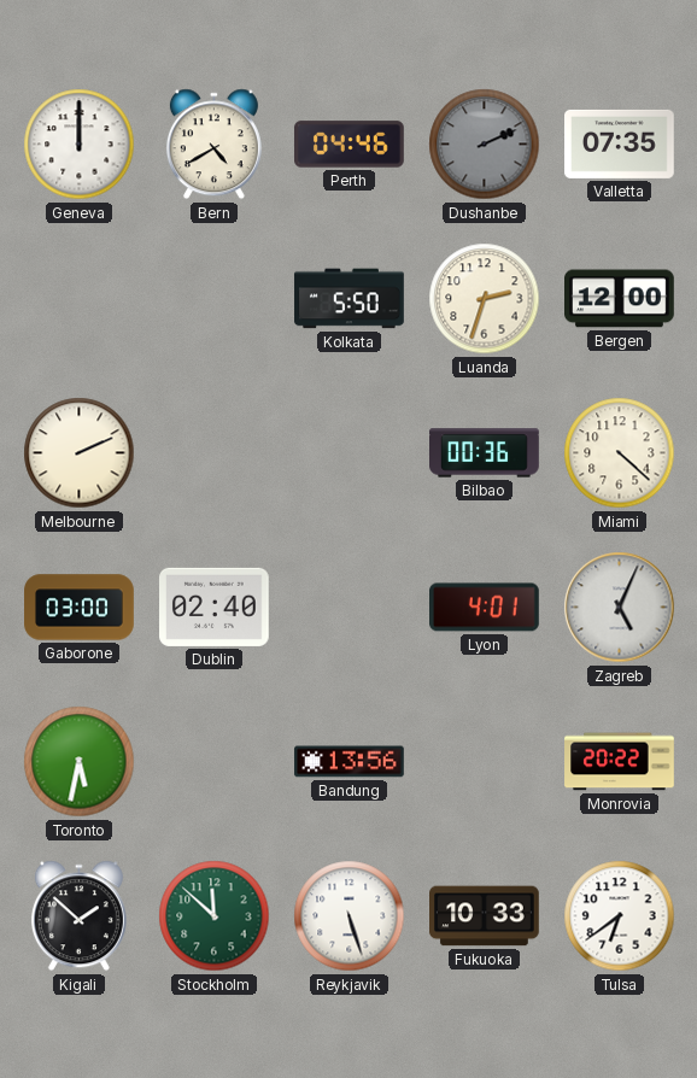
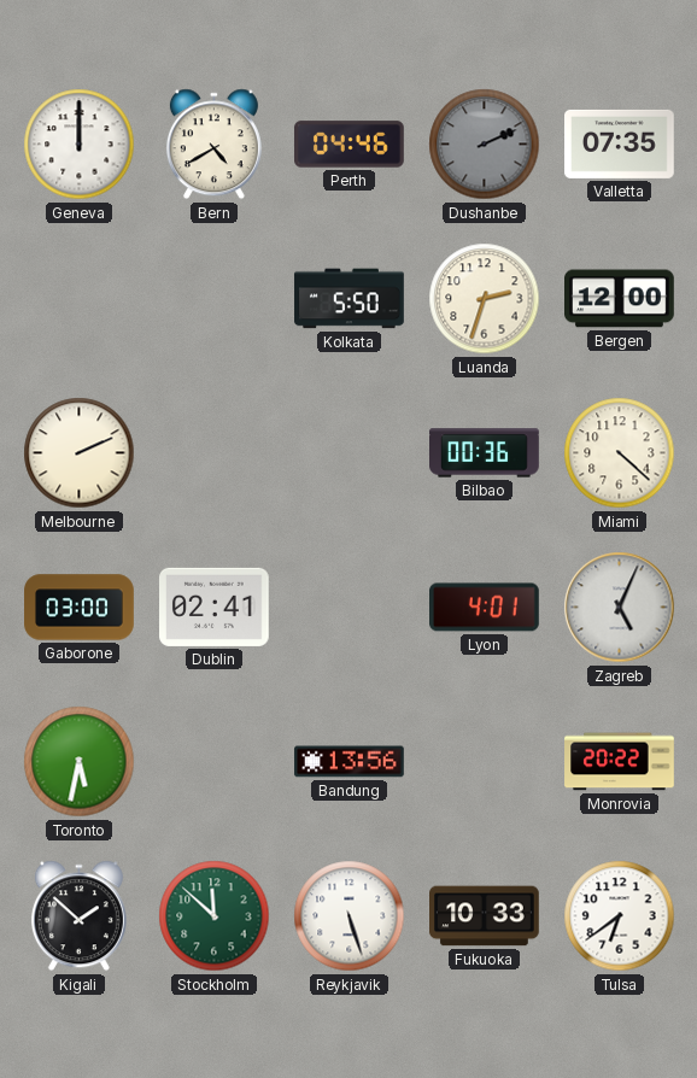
Dublin: 02:40 -> 02:41 (215, 607)
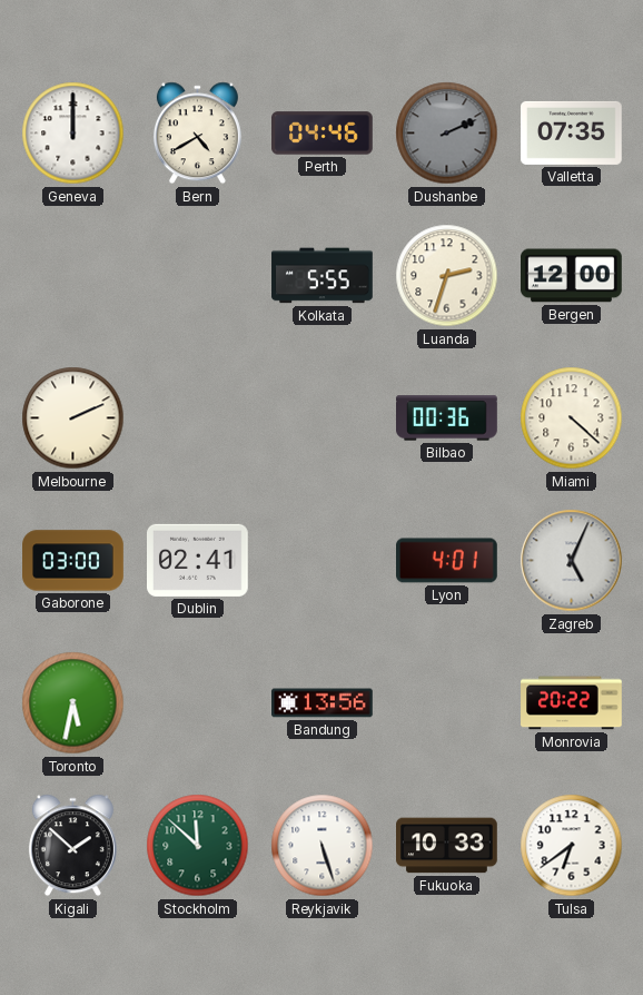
Kolkata: 5:50 -> 5:55 (323, 276)
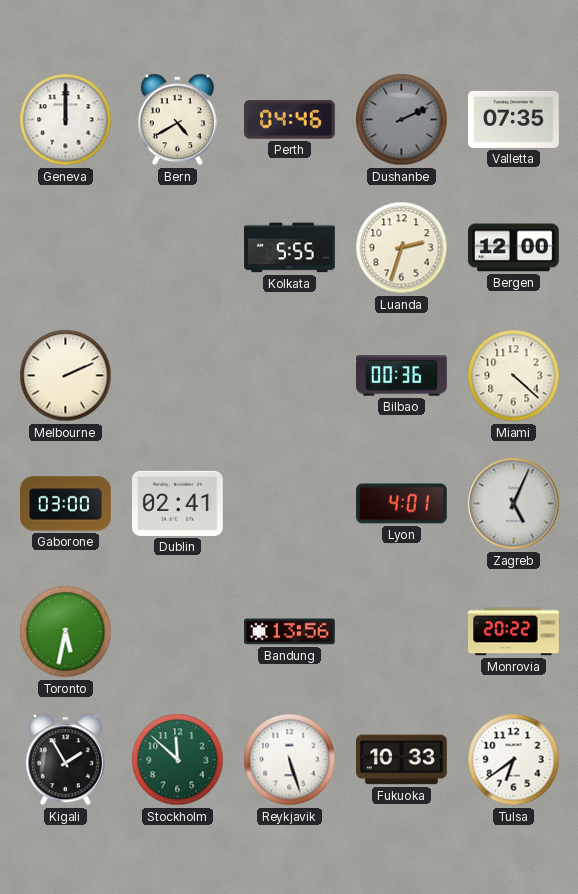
Kigali: 1:52 -> 1:55 (65, 760)
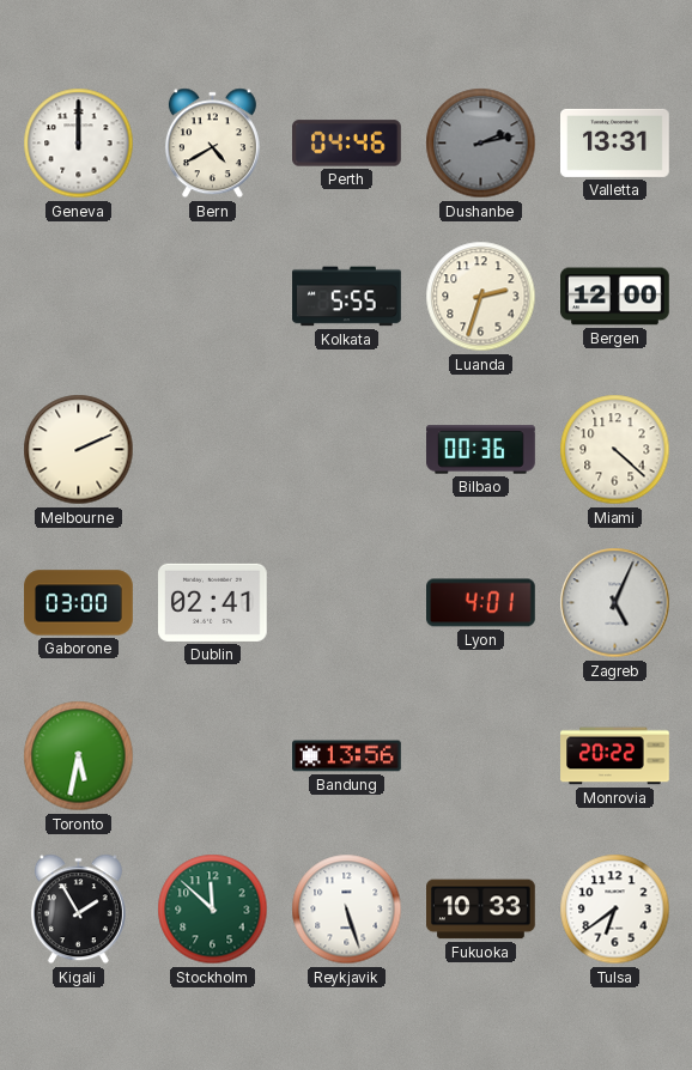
Dushanbe: 2:11 -> 2:13 (481, 144)
Valletta: 07:35 -> 13:31 (615, 142)
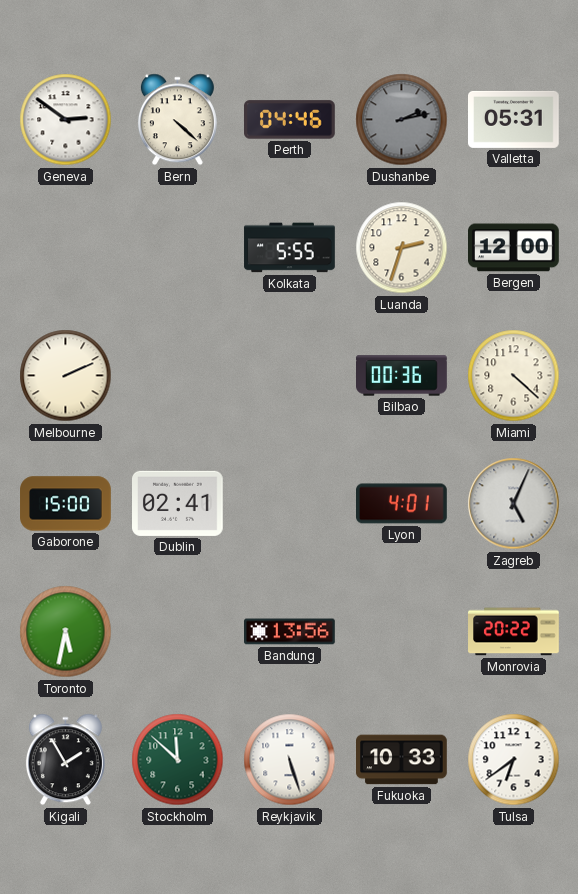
Geneva: 12:00 -> 2:51 (66, 120)
Bern: 4:40 -> 4:22 (177, 120)
Valletta: 13:31 -> 05:31 (514, 119)
Gaborone: 03:00 -> 15:00 (66, 504)
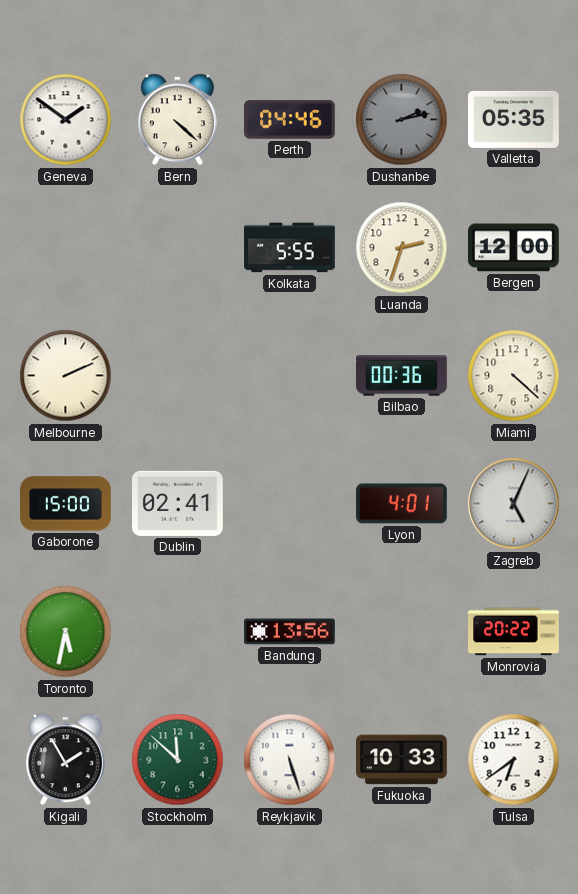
Geneva: 2:51 -> 1:51 (66, 120)
Valletta: 05:31 -> 05:35 (514, 119)
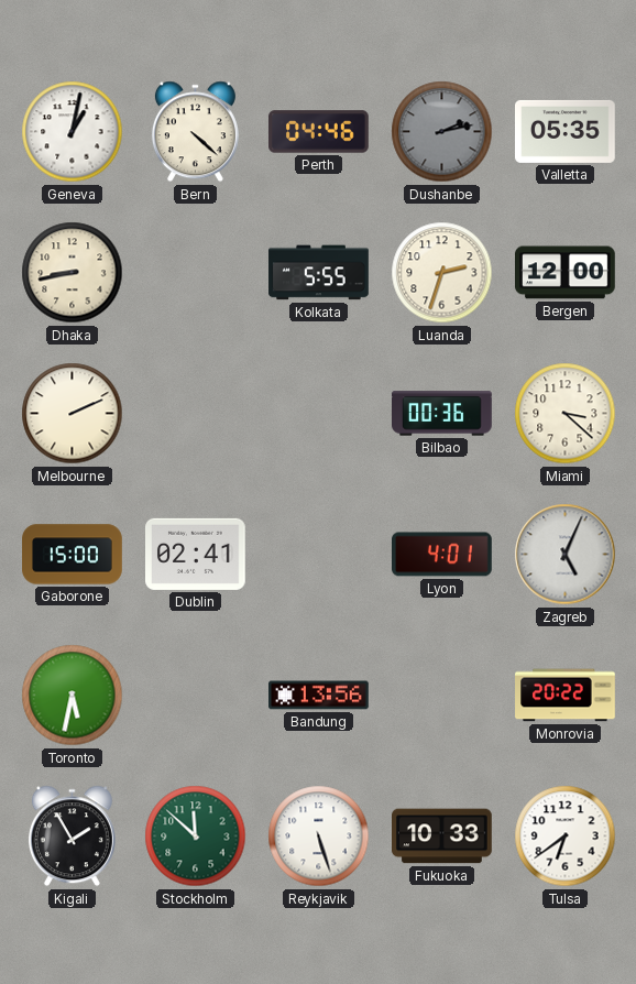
Geneva: 1:51 -> 1:02 (73, 132)
Dhaka: none -> 8:43 (73, 273)
Miami: 4:22 -> 3:22 (566, 414)
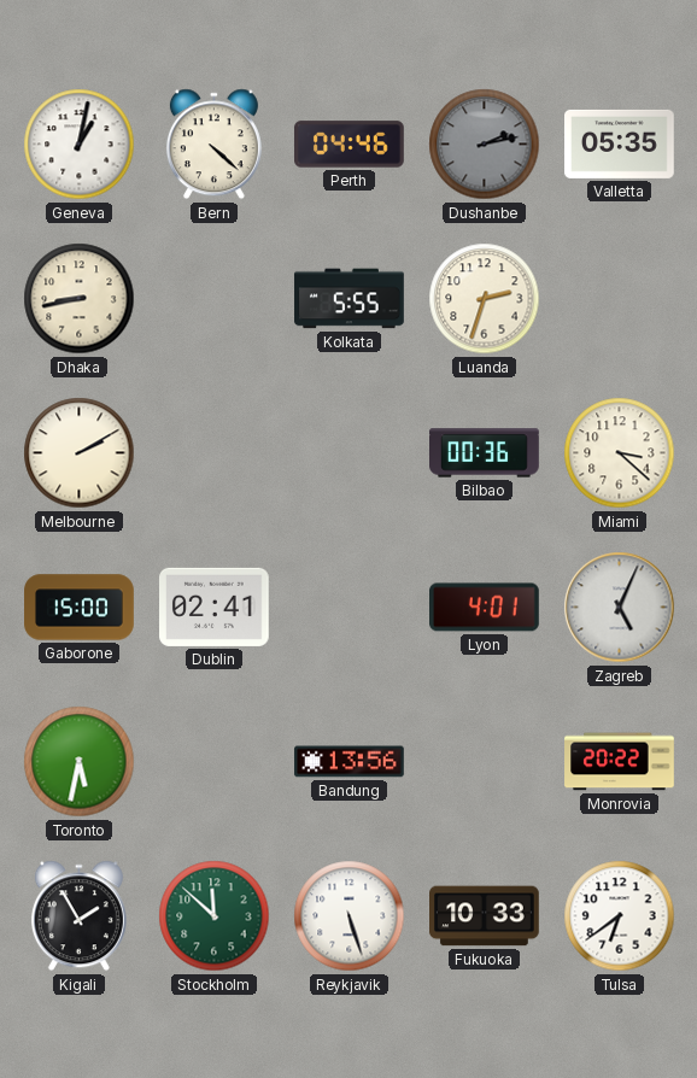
Bergen: 12:00 -> none (566, 273)
Melbourne: 2:11 -> 2:10 (80, 453)
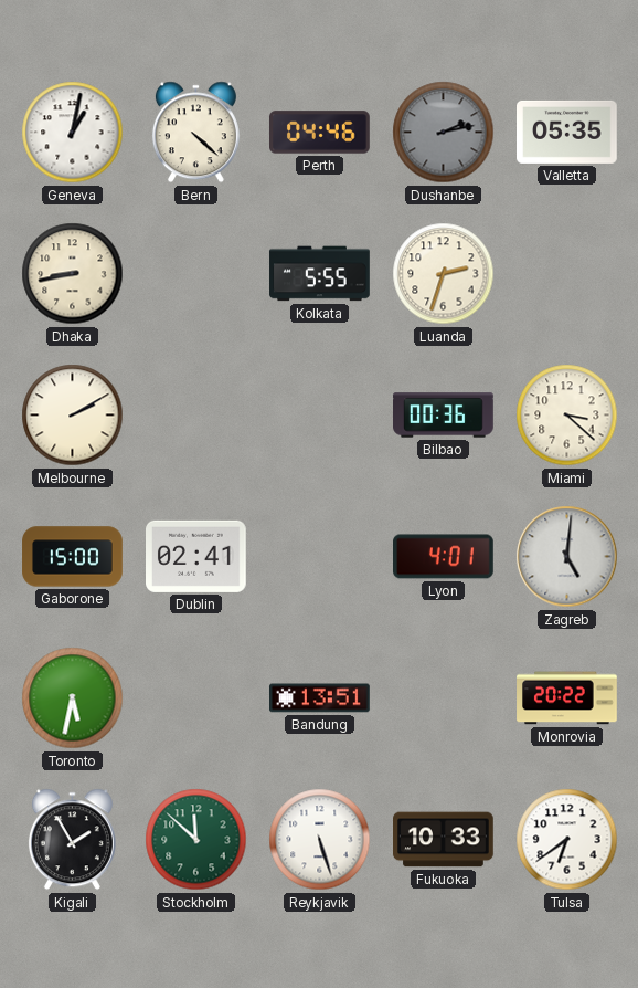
Zagreb: 5:04 -> 5:01 (567, 557)
Bandung: 13:56 -> 13:51 (320, 698)
